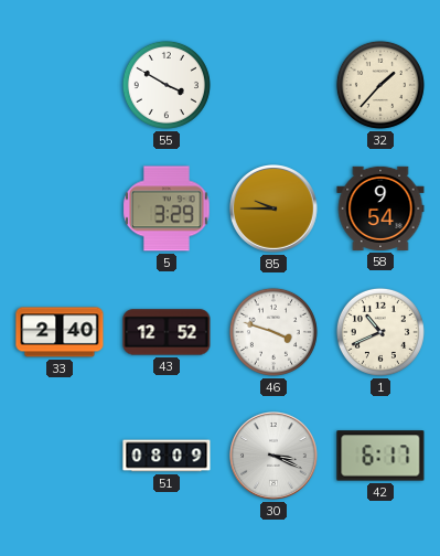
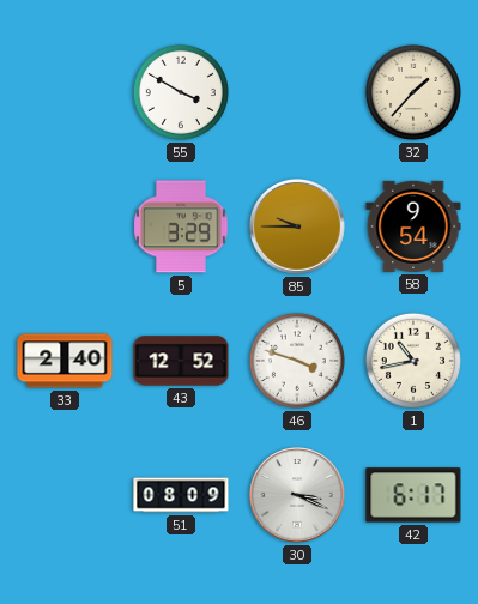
1: 10:41 -> 10:43 (413, 361)
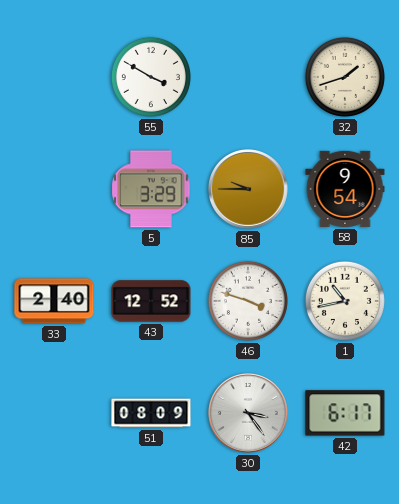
32: 1:37 -> 1:42 (345, 77)
30: 3:19 -> 3:24 (249, 414)
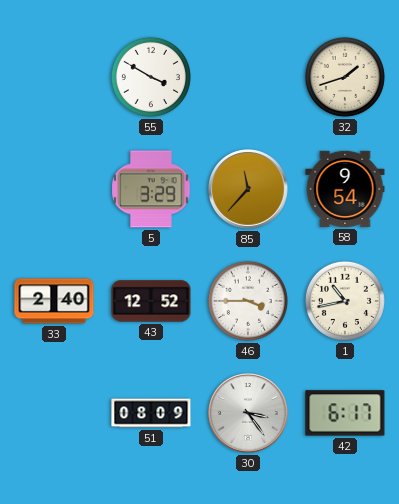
85: 9:45 -> 11:37 (249, 190)
46: 3:48 -> 3:45 (248, 301)
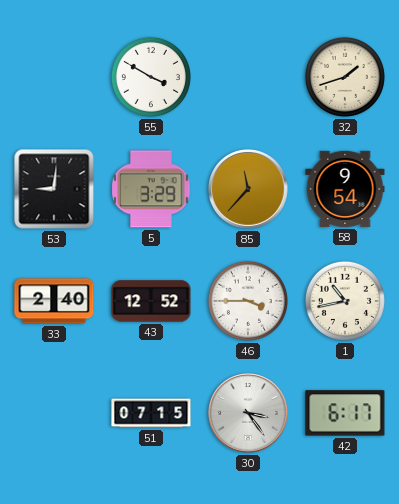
53: none -> 9:01 (54, 189)
51: 08:09 -> 07:15 (151, 413)
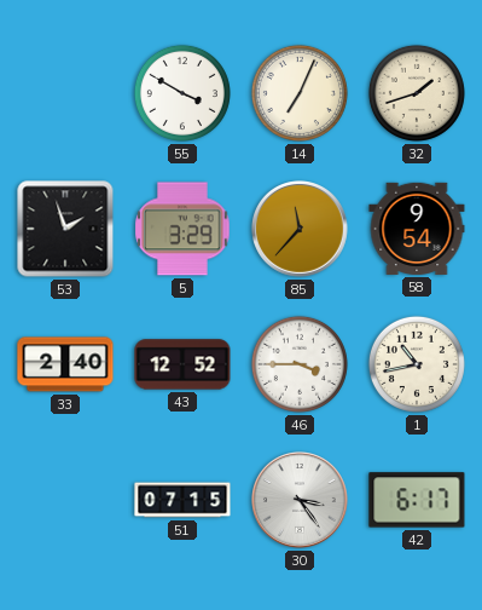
14: none -> 7:04 (300, 93)
53: 9:01 -> 1:57 (65, 229)
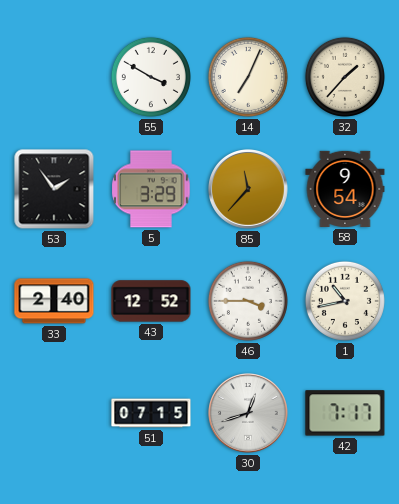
32: 1:42 -> 1:37 (345, 77)
53: 1:57 -> 1:54 (54, 189)
30: 3:24 -> 12:42 (249, 414)
42: 6:17 -> 7:17 (345, 413)
